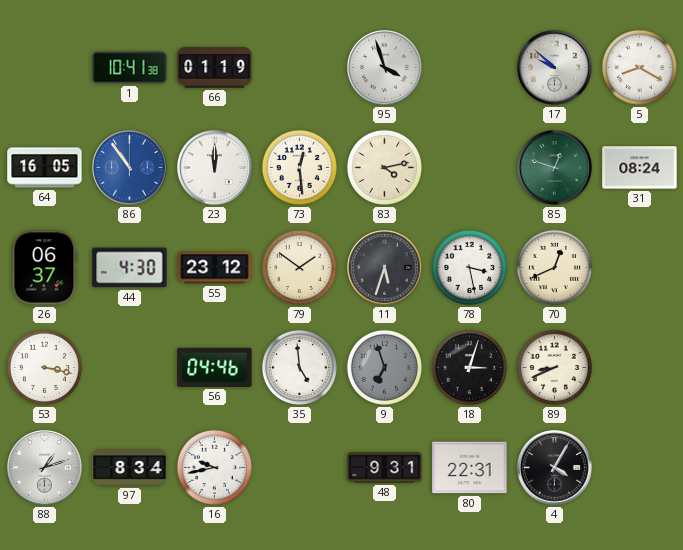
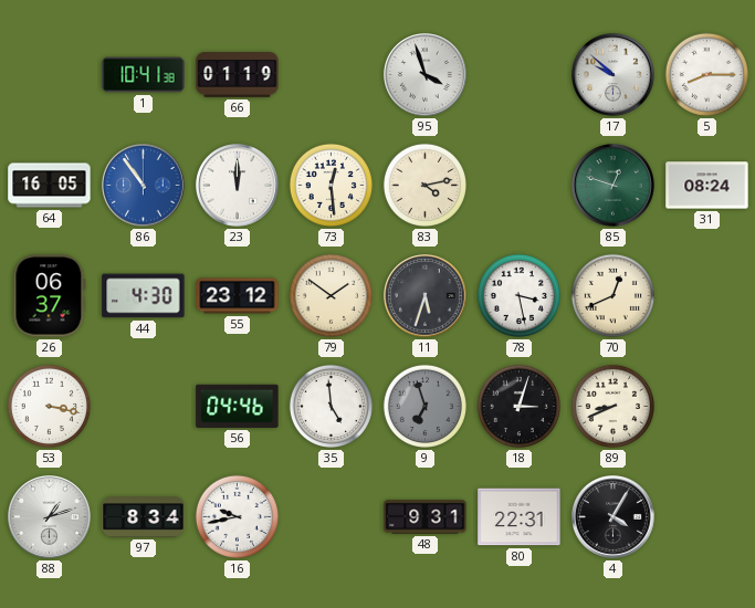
5: 8:20 -> 8:15 (706, 74)
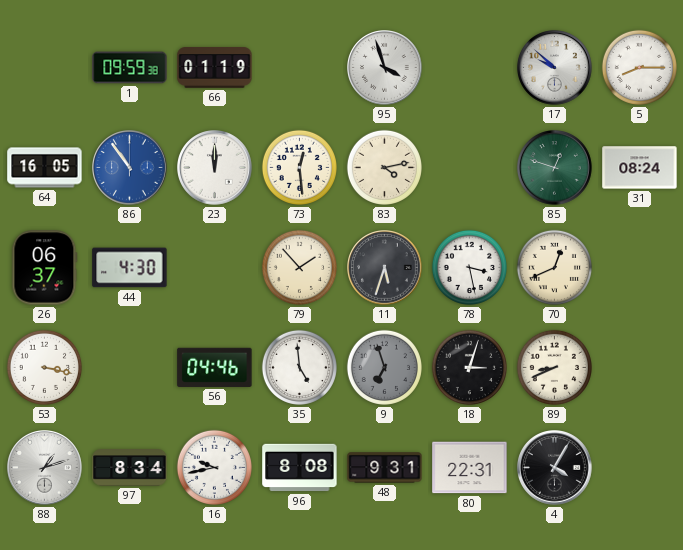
1: 10:41 -> 09:59 (130, 68)
55: 23:12 -> none (238, 296)
79: 1:51 -> 1:53 (299, 267)
96: none -> 8:08 (300, 468)
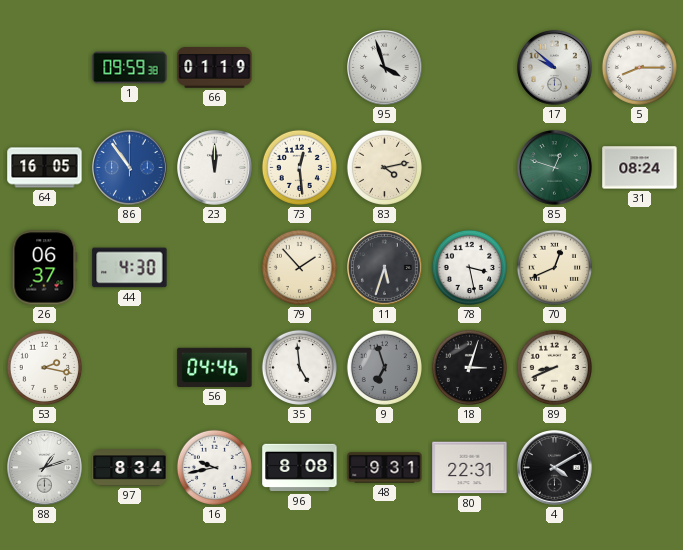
53: 3:17 -> 2:17 (44, 367)
4: 4:05 -> 4:10 (555, 468)
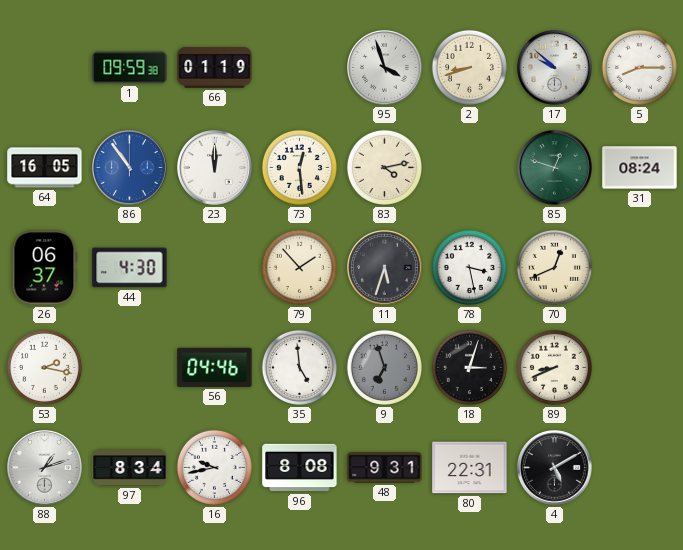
2: none -> 8:42 (469, 67)
4: 4:10 -> 5:10 (555, 468)
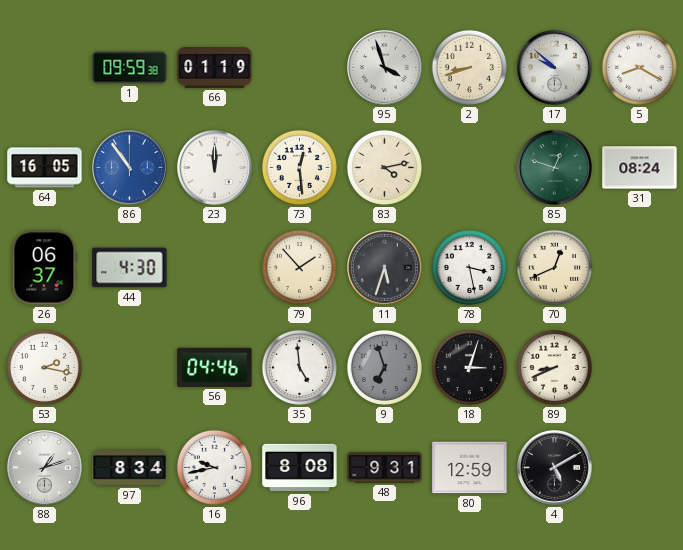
5: 8:15 -> 8:20 (639, 67)
80: 22:31 -> 12:59 (470, 468)
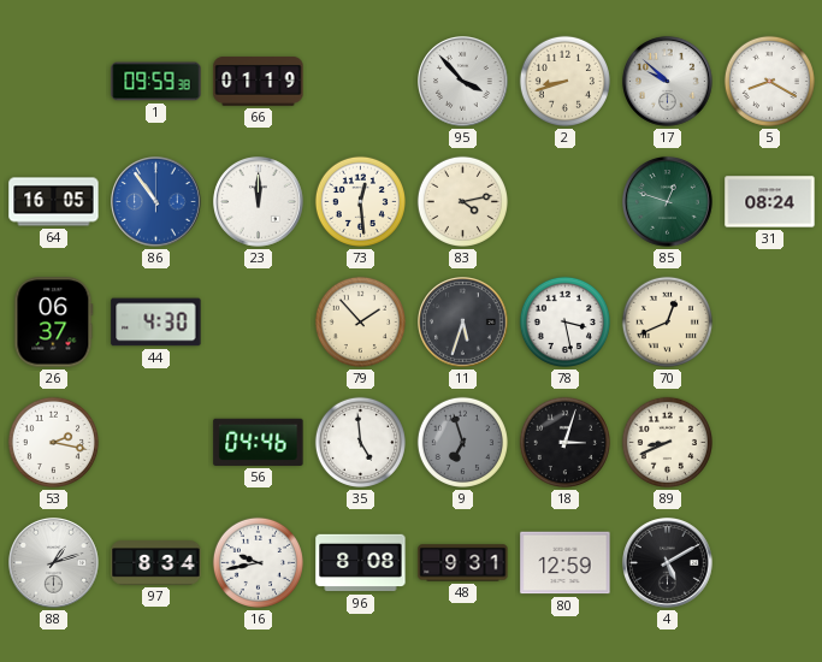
95: 3:57 -> 3:53 (463, 82)
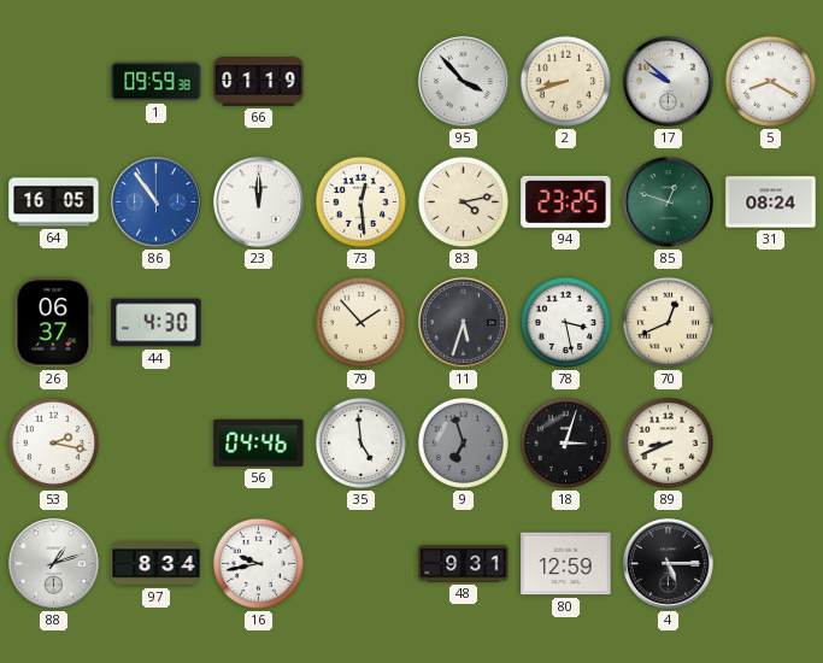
94: none -> 23:25 (566, 201)
96: 8:08 -> none (361, 563)
4: 5:10 -> 5:15 (669, 564)
